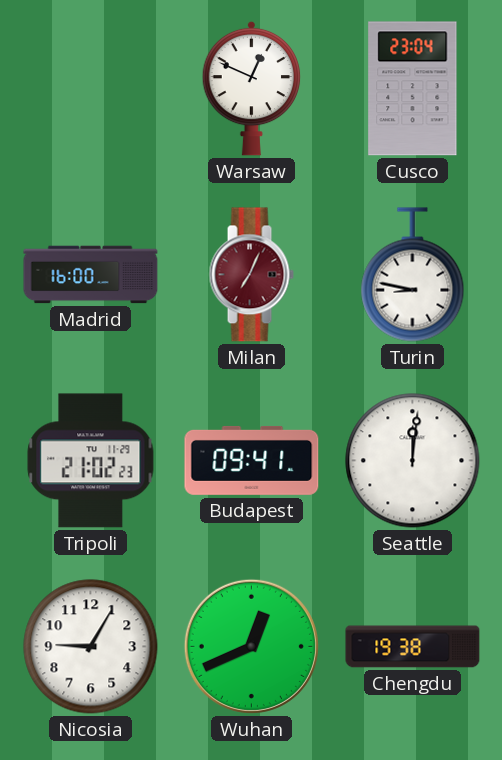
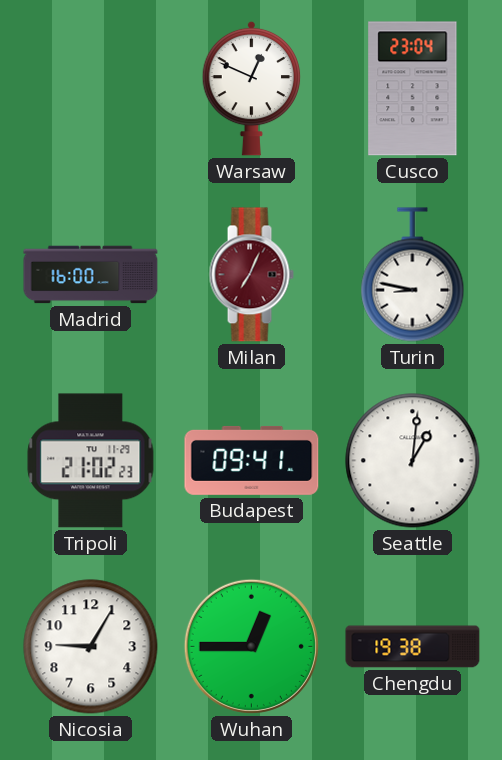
Seattle: 12:01 -> 1:01 (413, 461)
Wuhan: 12:41 -> 12:45 (251, 646)
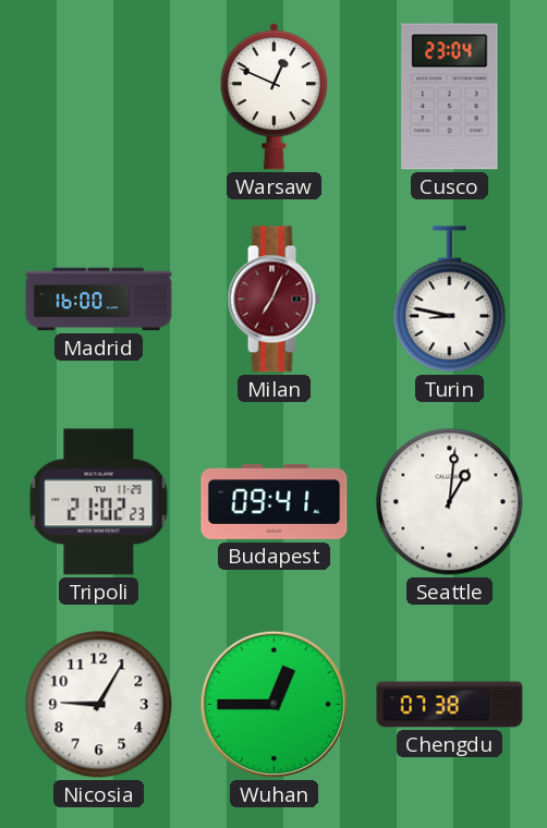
Chengdu: 19:38 -> 07:38 (450, 705)
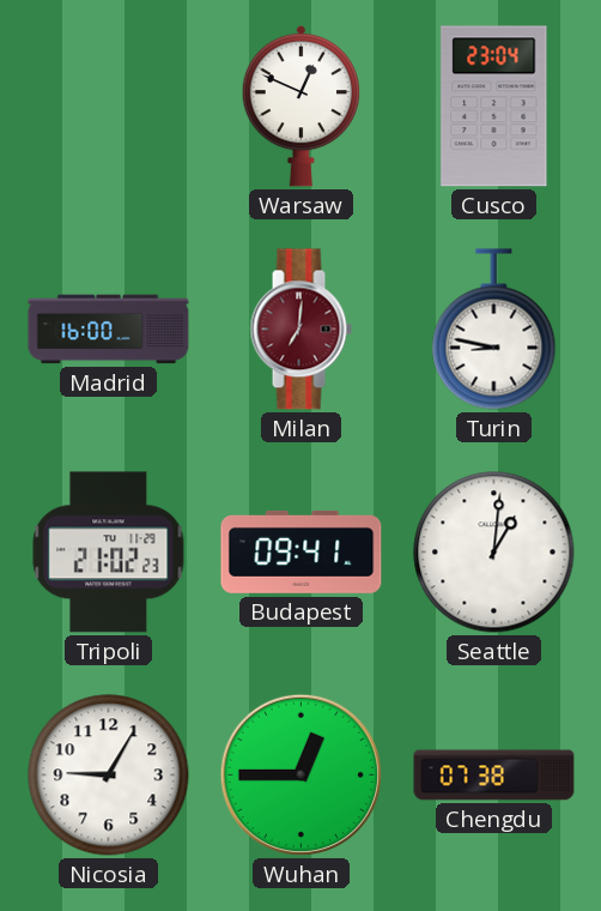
Milan: 7:04 -> 7:01 (300, 330)
